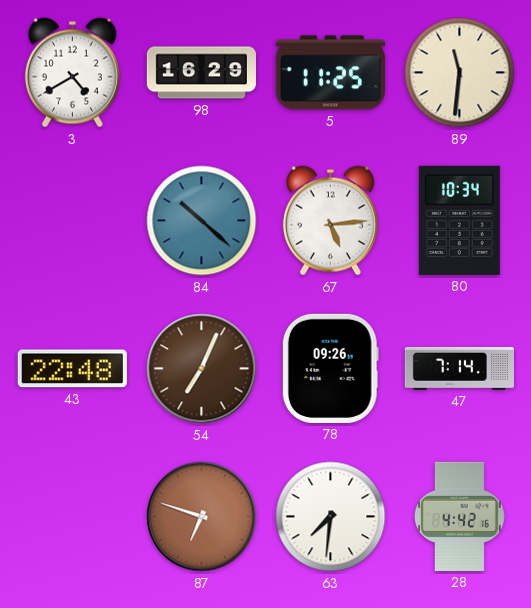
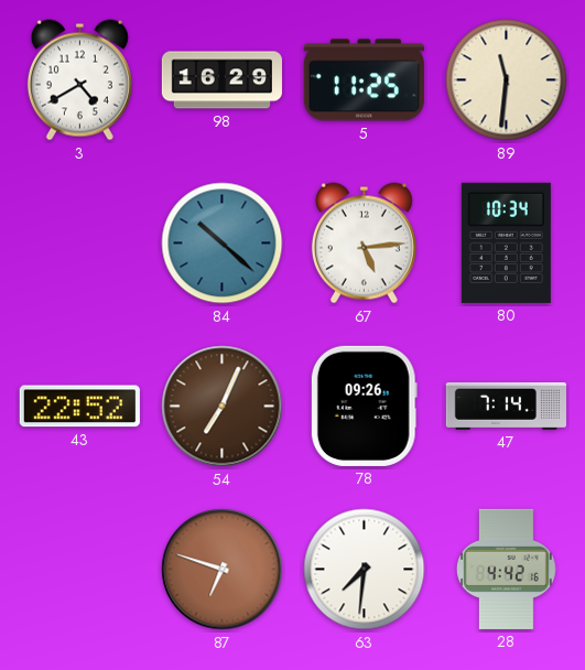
43: 22:48 -> 22:52 (79, 407)
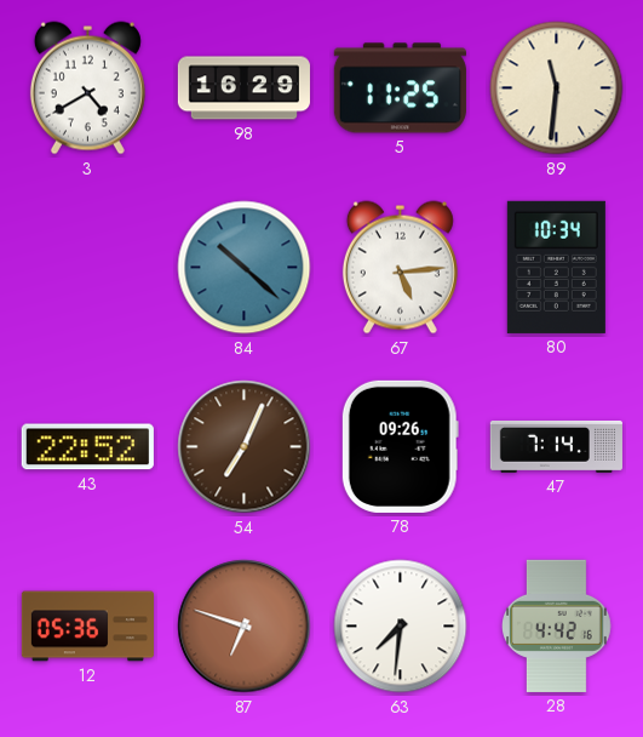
12: none -> 05:36 (87, 627)
